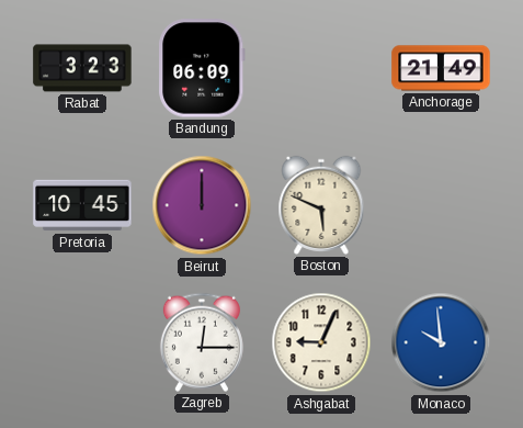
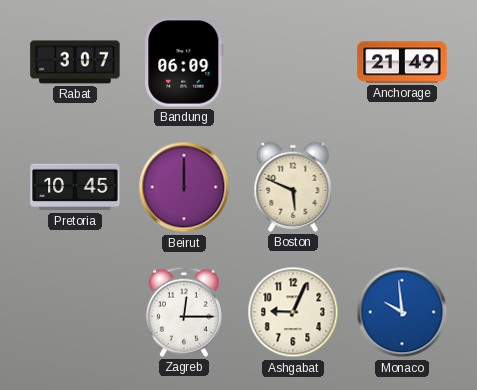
Rabat: 3:23 -> 3:07 (75, 62)
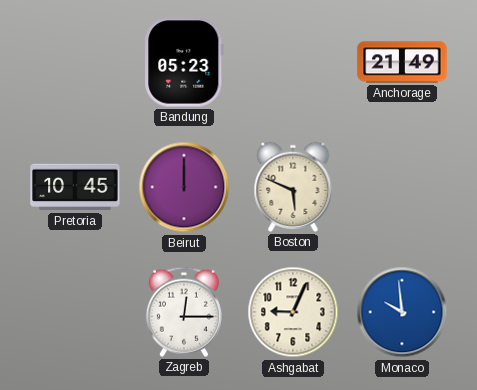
Rabat: 3:07 -> none (75, 62)
Bandung: 06:09 -> 05:23 (184, 62)
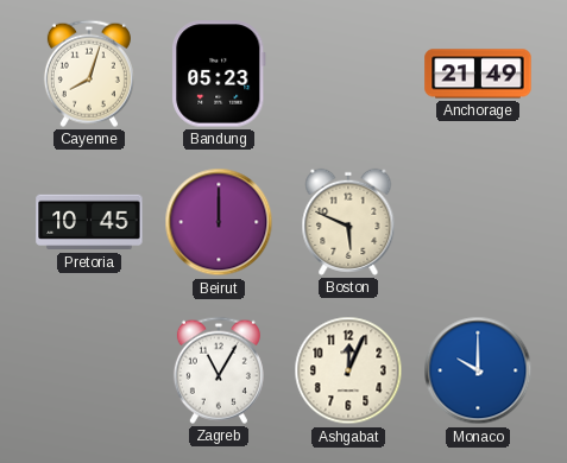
Cayenne: none -> 8:03 (89, 74)
Zagreb: 12:15 -> 11:05 (219, 370)
Ashgabat: 9:04 -> 12:04 (348, 370)
Monaco: 9:59 -> 10:00 (478, 370)
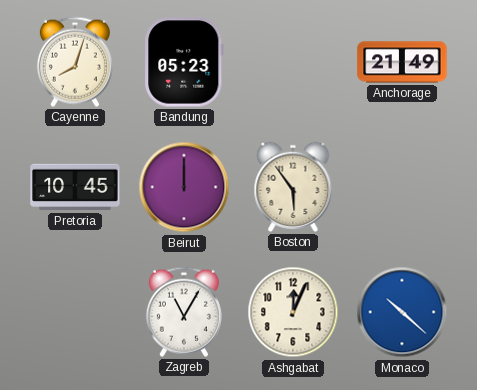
Boston: 5:49 -> 5:54 (293, 187)
Monaco: 10:00 -> 10:22 (402, 312)
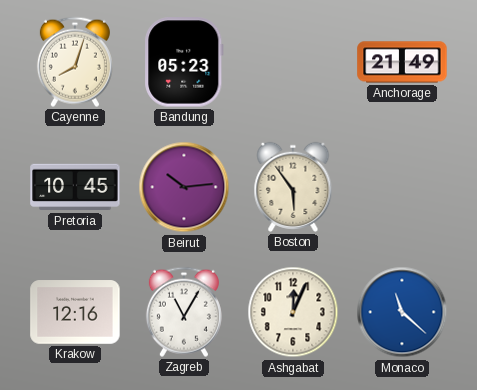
Beirut: 12:00 -> 10:14 (184, 187)
Krakow: none -> 12:16 (75, 312)
Monaco: 10:22 -> 11:22 (402, 312)
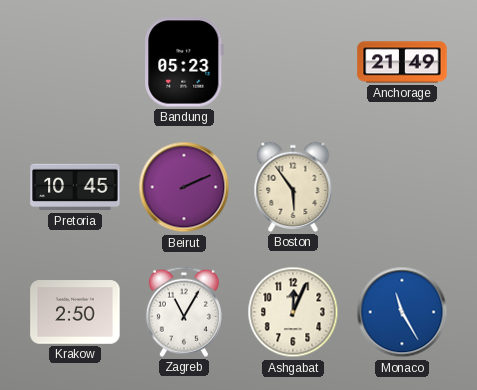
Cayenne: 8:03 -> none (75, 62)
Beirut: 10:14 -> 2:11 (184, 187)
Krakow: 12:16 -> 2:50 (75, 312)
Monaco: 11:22 -> 11:25 (402, 312)
